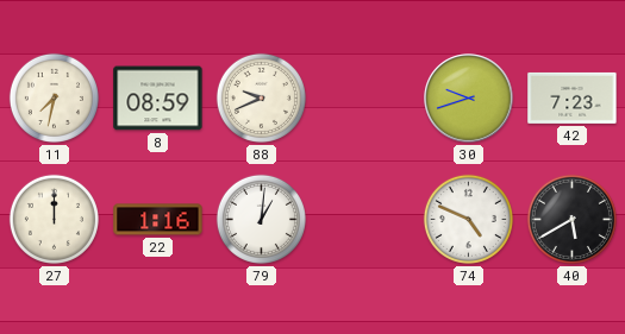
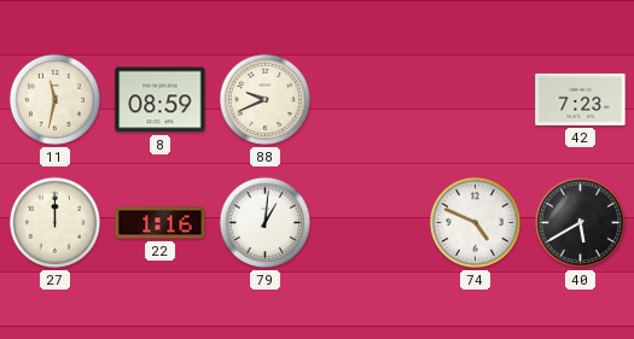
11: 7:32 -> 11:32 (54, 99)
30: 9:42 -> none (469, 99)
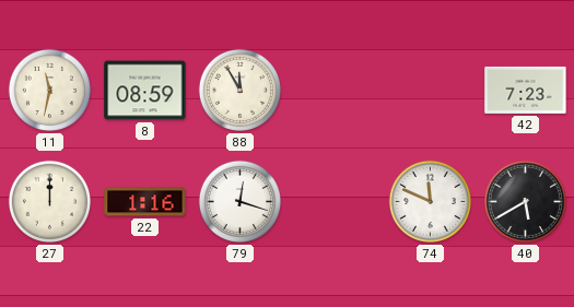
88: 9:41 -> 11:55 (239, 90)
79: 1:01 -> 12:18 (239, 201)
74: 4:49 -> 11:49 (430, 201)
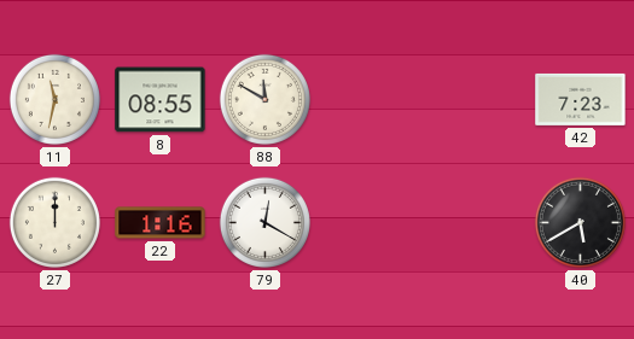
8: 08:59 -> 08:55 (161, 100)
88: 11:55 -> 11:50 (264, 99)
79: 12:18 -> 12:20 (264, 222)
74: 11:49 -> none (430, 201)
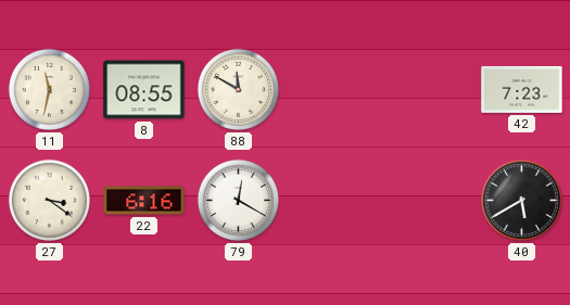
27: 12:00 -> 3:21 (49, 200)
22: 1:16 -> 6:16 (144, 201)
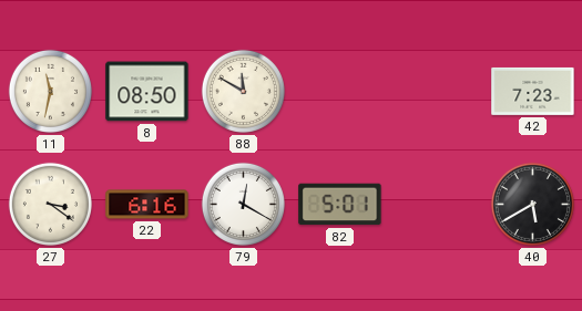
8: 08:55 -> 08:50 (147, 92)
82: none -> 5:01 (340, 205)
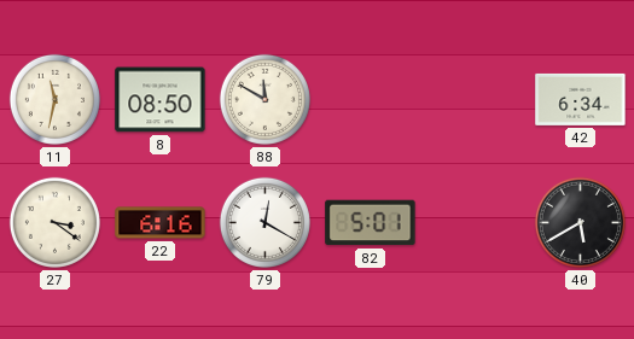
42: 7:23 -> 6:34 (581, 99)
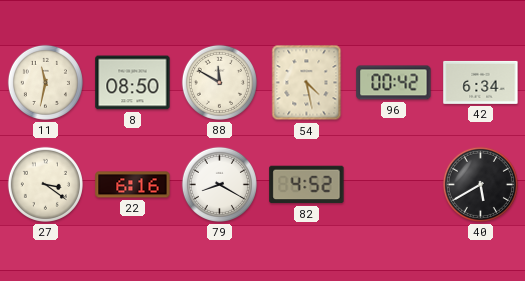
54: none -> 4:28 (307, 83)
96: none -> 00:42 (394, 83)
79: 12:20 -> 8:20 (219, 184)
82: 5:01 -> 4:52 (307, 185)
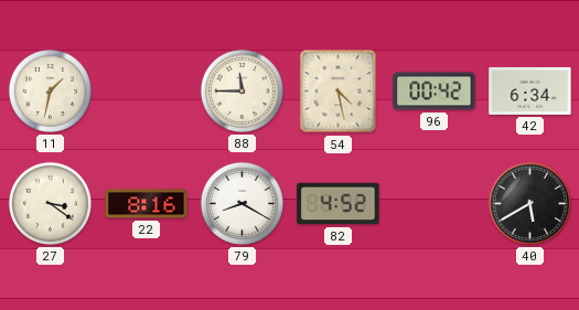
11: 11:32 -> 1:32 (50, 90)
8: 08:50 -> none (133, 83)
88: 11:50 -> 11:45 (242, 90)
22: 6:16 -> 8:16 (147, 204)
